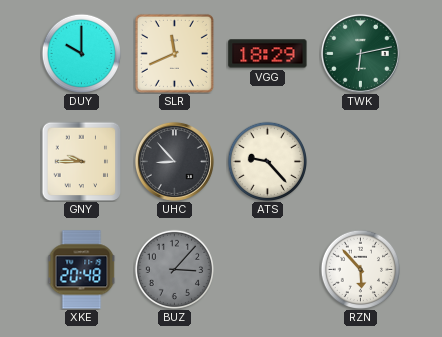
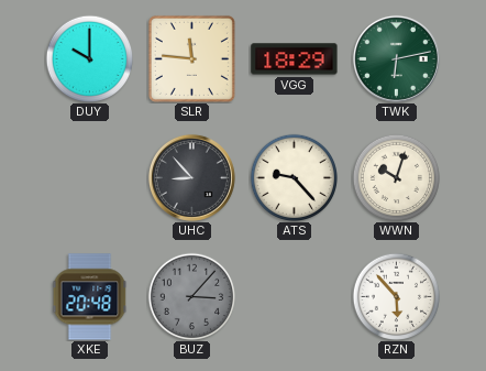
SLR: 11:41 -> 11:46 (191, 58)
GNY: 9:45 -> none (81, 161)
WWN: none -> 10:03 (396, 177)
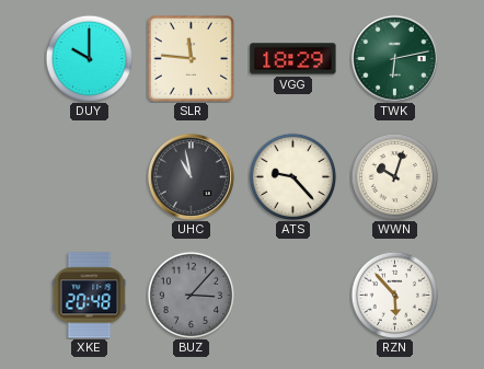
UHC: 8:53 -> 10:58 (191, 176)
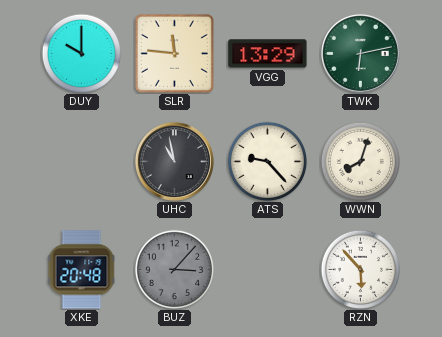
VGG: 18:29 -> 13:29 (268, 54)
WWN: 10:03 -> 8:03 (360, 161)
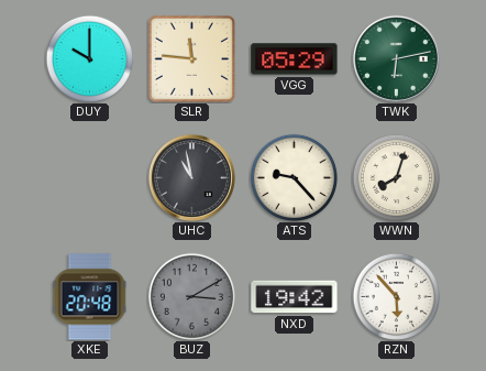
VGG: 13:29 -> 05:29 (295, 59)
BUZ: 3:07 -> 3:10 (191, 296)
NXD: none -> 19:42 (295, 297)
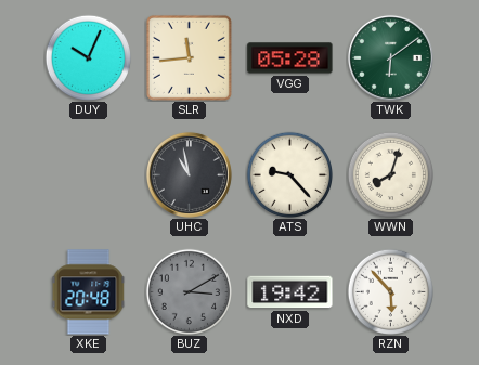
DUY: 10:00 -> 10:04 (88, 57)
SLR: 11:46 -> 11:44 (189, 57)
VGG: 05:29 -> 05:28 (290, 58)
TWK: 6:13 -> 6:09 (390, 57)
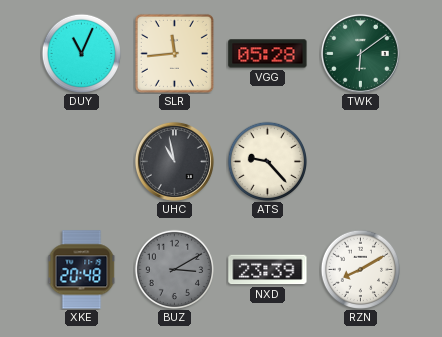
DUY: 10:04 -> 11:04 (81, 53)
WWN: 8:03 -> none (390, 174)
NXD: 19:42 -> 23:39 (268, 270)
RZN: 5:53 -> 8:10 (360, 269)
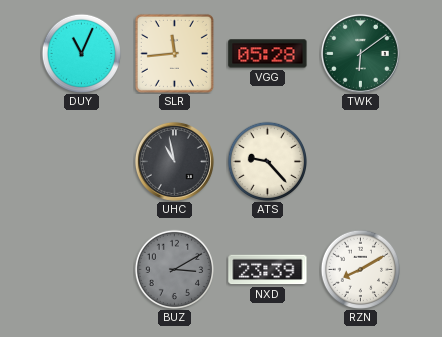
XKE: 20:48 -> none (82, 270)
